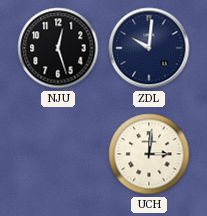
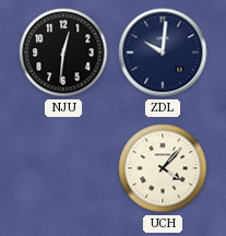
NJU: 12:27 -> 12:31 (63, 52)
UCH: 3:01 -> 4:07 (163, 168)
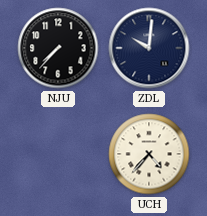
NJU: 12:31 -> 7:37 (58, 48)
UCH: 4:07 -> 4:37 (149, 154)
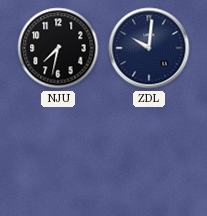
NJU: 7:37 -> 7:32 (58, 48)
UCH: 4:37 -> none (149, 154)
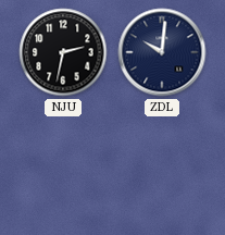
NJU: 7:32 -> 2:32 (63, 52)
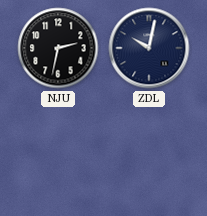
ZDL: 10:01 -> 10:02 (149, 48)
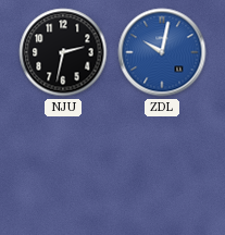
ZDL dial: navy -> blue (162, 52)
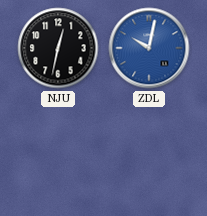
NJU: 2:32 -> 12:32 (58, 48)
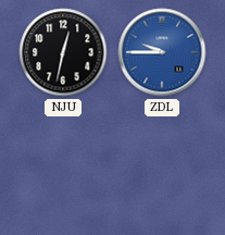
ZDL: 10:02 -> 9:45 (162, 52)
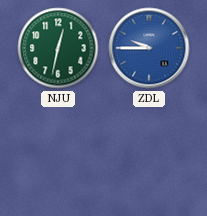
NJU dial: black -> green (58, 48)
